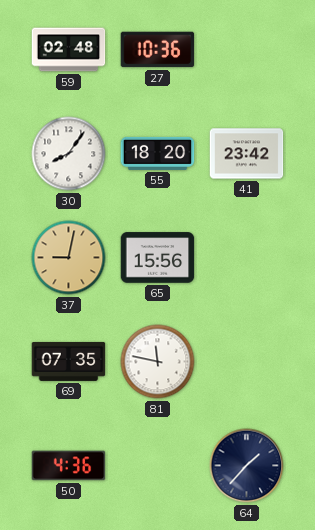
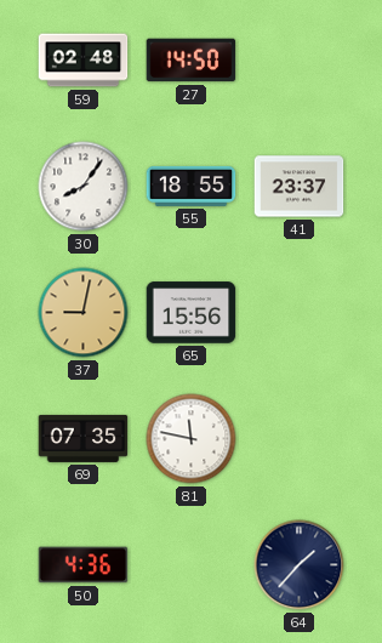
27: 10:36 -> 14:50 (192, 61)
55: 18:20 -> 18:55 (192, 186)
41: 23:42 -> 23:37 (300, 187)
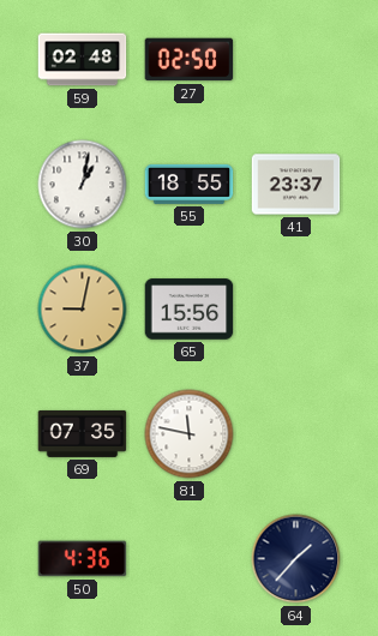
27: 14:50 -> 02:50 (190, 60)
30: 8:06 -> 1:02 (83, 185)
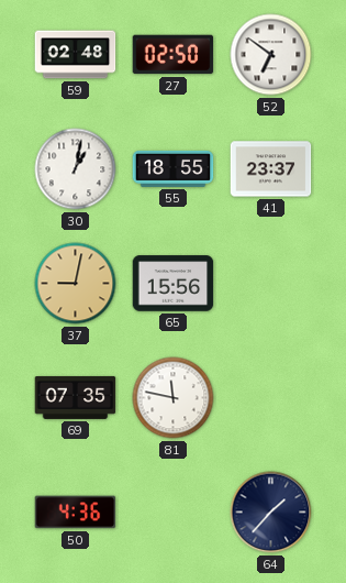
52: none -> 6:51 (271, 55)
